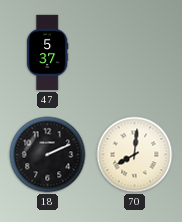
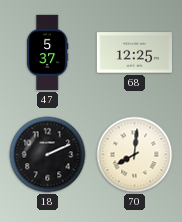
68: none -> 12:25 (134, 53)
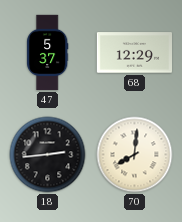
68: 12:25 -> 12:29 (134, 53)
18: 2:11 -> 2:44 (48, 155)
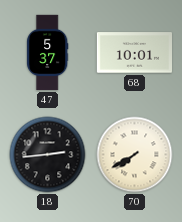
68: 12:29 -> 10:01 (134, 53)
70: 8:01 -> 7:40 (135, 155)
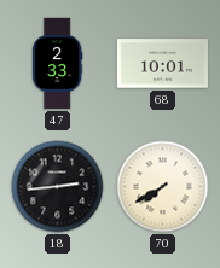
47: 5:37 -> 2:33 (58, 64)
